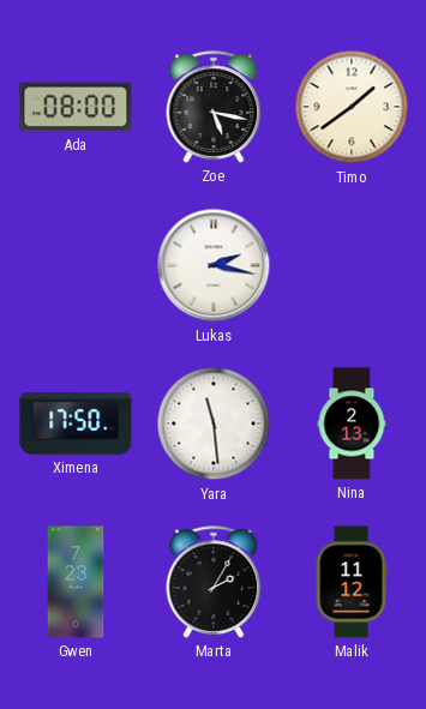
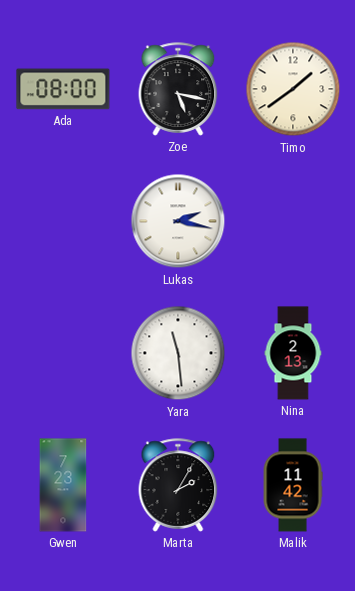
Ximena: 17:50 -> none (76, 423)
Malik: 11:12 -> 11:42 (293, 485)
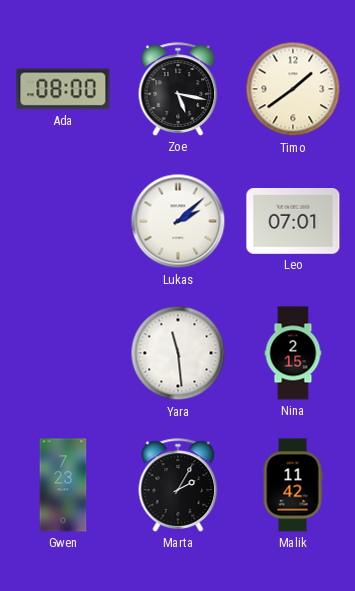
Lukas: 2:17 -> 2:08 (178, 221)
Leo: none -> 07:01 (293, 222)
Nina: 2:13 -> 2:15 (293, 353)
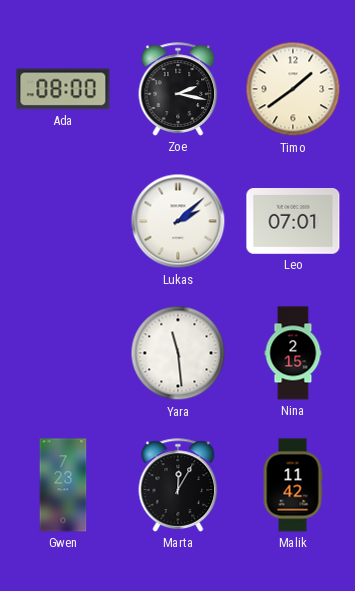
Zoe: 5:17 -> 2:17 (178, 89)
Marta: 2:05 -> 12:05 (178, 485)
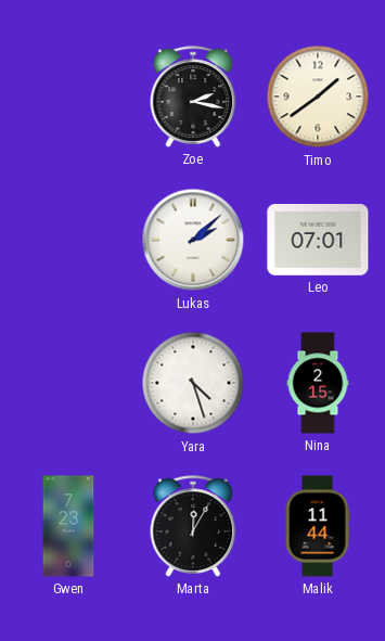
Ada: 08:00 -> none (63, 89)
Yara: 11:29 -> 4:27 (193, 383)
Malik: 11:42 -> 11:44 (318, 526)
